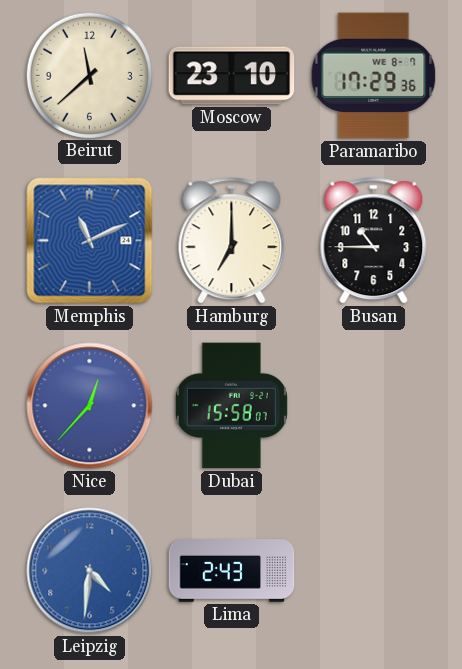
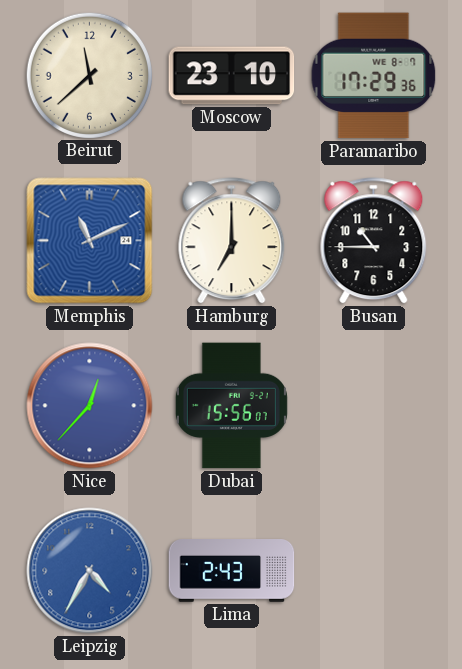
Dubai: 15:58 -> 15:56 (231, 406)
Leipzig: 4:31 -> 4:35 (90, 571)
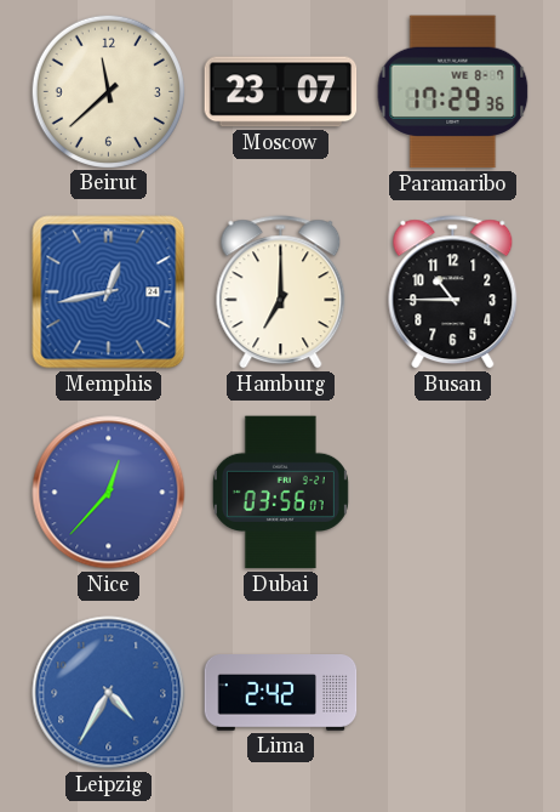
Moscow: 23:10 -> 23:07 (281, 92)
Memphis: 11:11 -> 12:43 (109, 293)
Dubai: 15:56 -> 03:56 (280, 493)
Lima: 2:43 -> 2:42 (281, 693)
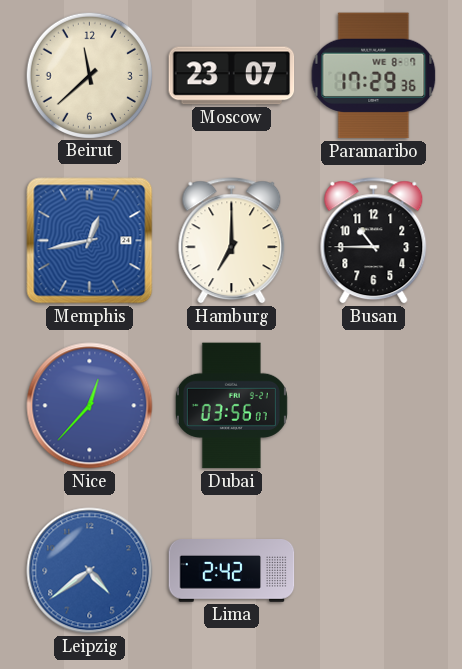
Leipzig: 4:35 -> 4:39 (90, 571)
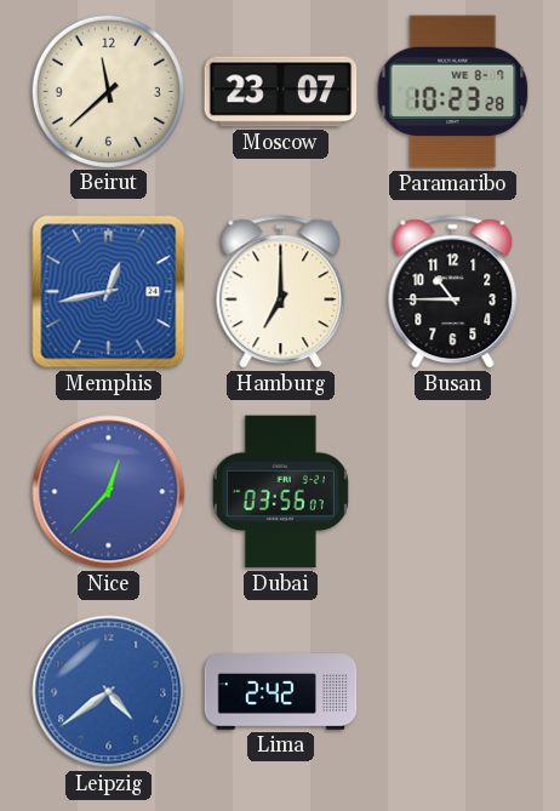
Paramaribo: 17:29 -> 10:23 (453, 92)
